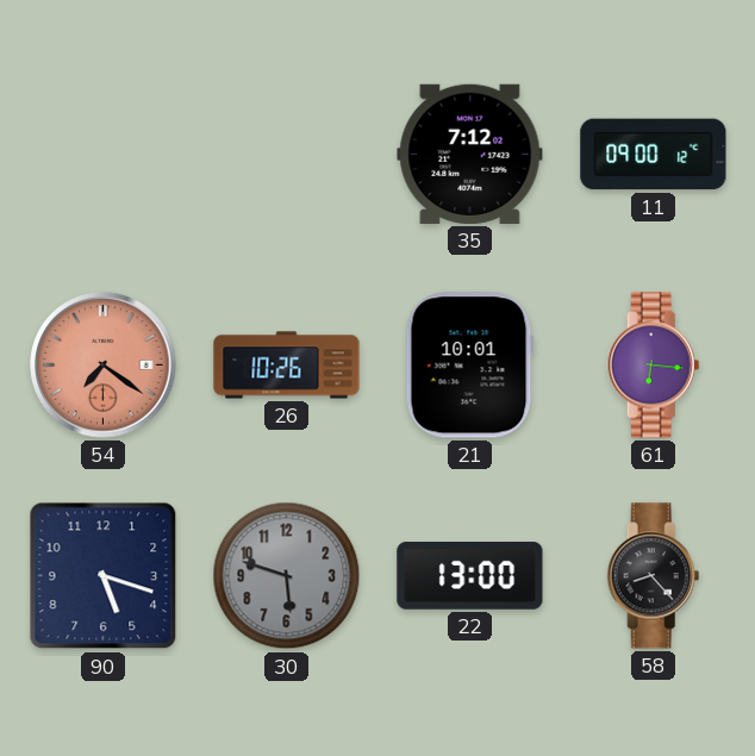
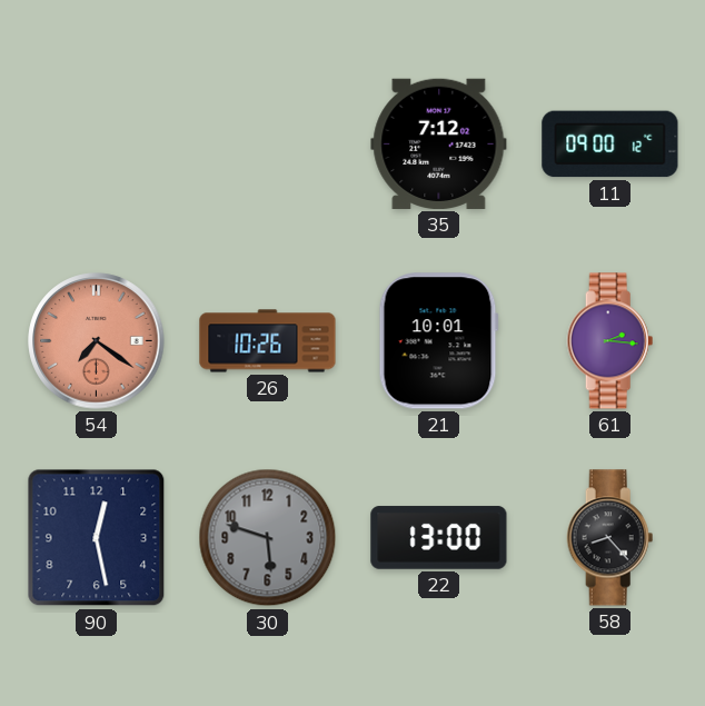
61: 6:16 -> 2:16 (610, 341)
90: 5:18 -> 12:28 (97, 538)
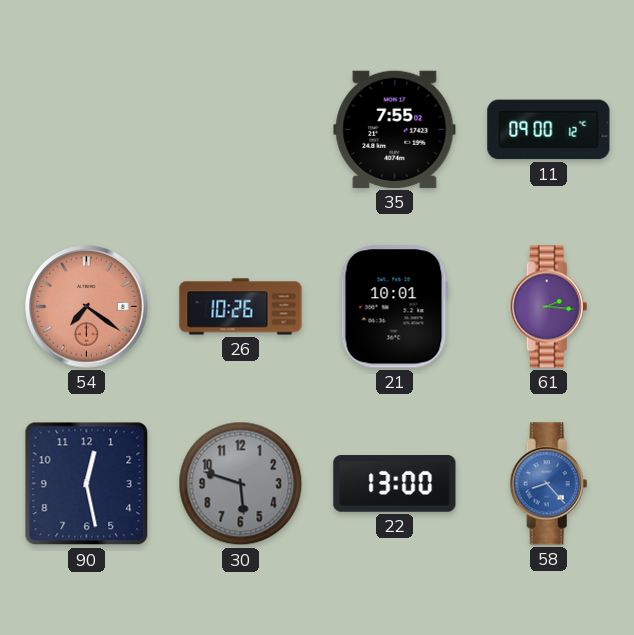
35: 7:12 -> 7:55 (395, 129)
58 dial: black -> blue (549, 484)
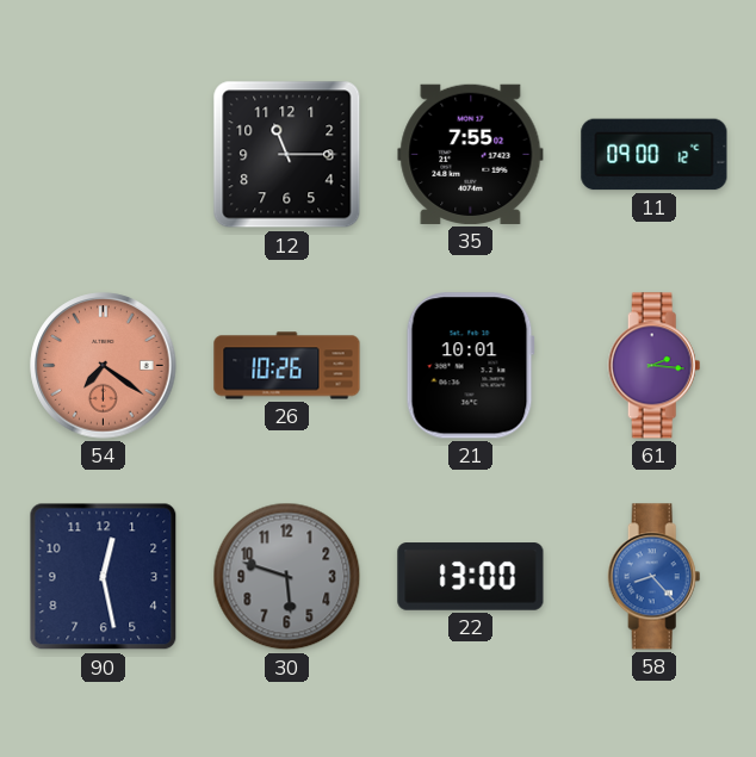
12: none -> 11:15 (287, 155)
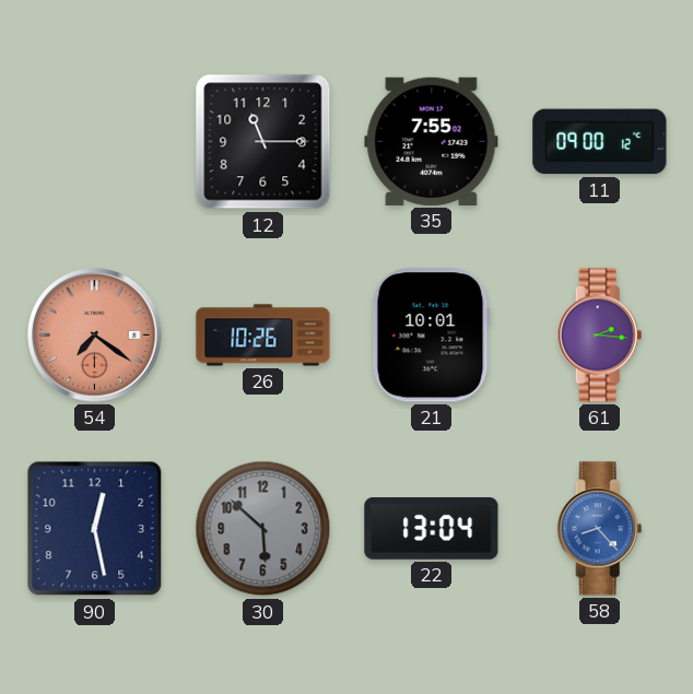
30: 5:48 -> 5:52 (263, 529)
22: 13:00 -> 13:04 (432, 529)
